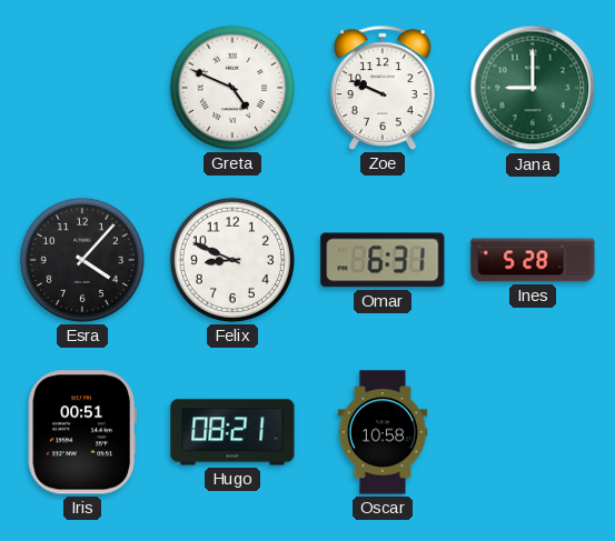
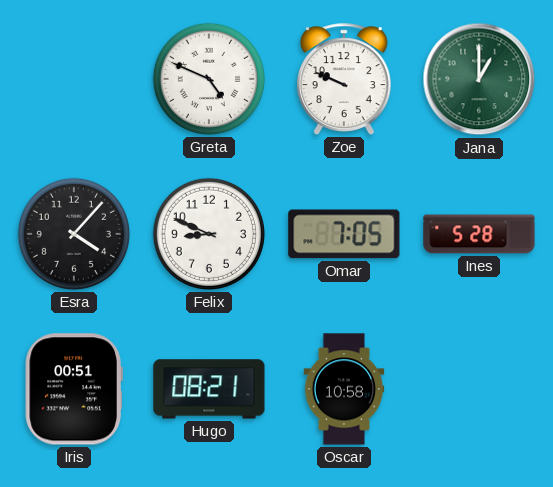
Jana: 9:00 -> 1:00 (479, 79)
Omar: 6:31 -> 7:05 (344, 234)
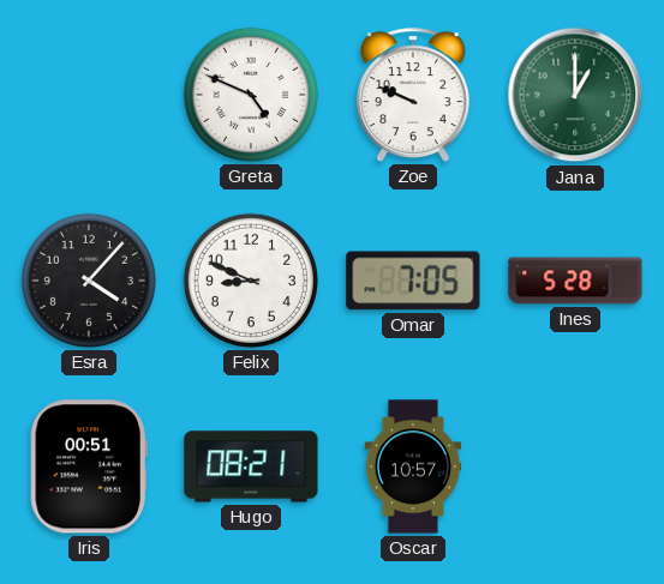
Oscar: 10:58 -> 10:57 (413, 466)
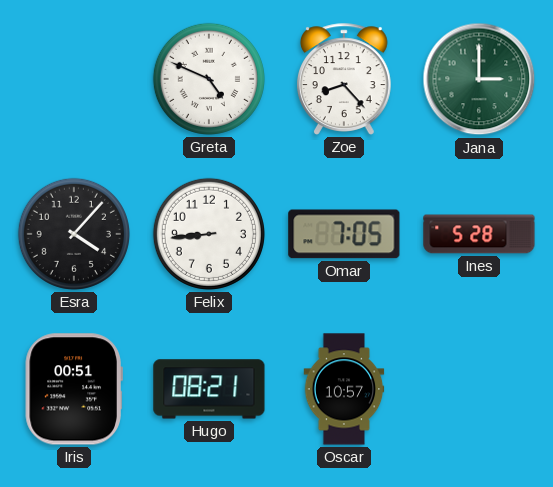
Zoe: 9:49 -> 8:23 (344, 79)
Jana: 1:00 -> 3:00 (479, 79)
Felix: 8:49 -> 8:44 (209, 234)
